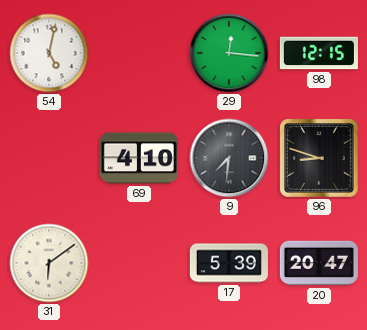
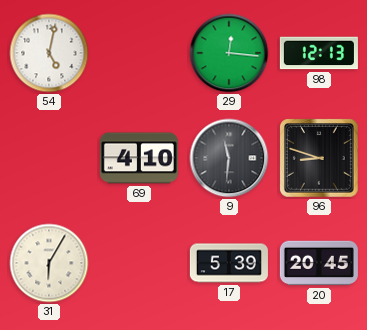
98: 12:15 -> 12:13 (319, 53)
9: 7:31 -> 11:31 (229, 158)
31: 6:09 -> 6:05 (49, 263)
20: 20:47 -> 20:45 (319, 263)
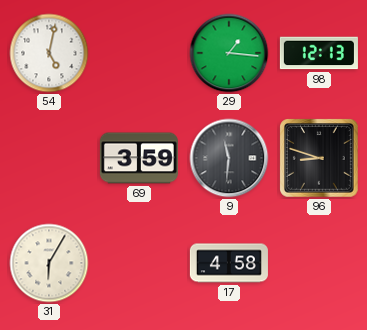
29: 12:16 -> 1:16 (229, 53)
69: 4:10 -> 3:59 (139, 158)
17: 5:39 -> 4:58 (229, 263)
20: 20:45 -> none (319, 263)
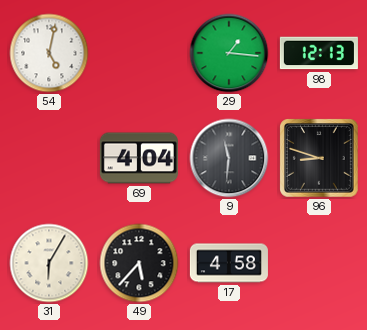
69: 3:59 -> 4:04 (139, 158)
49: none -> 5:37 (139, 263)
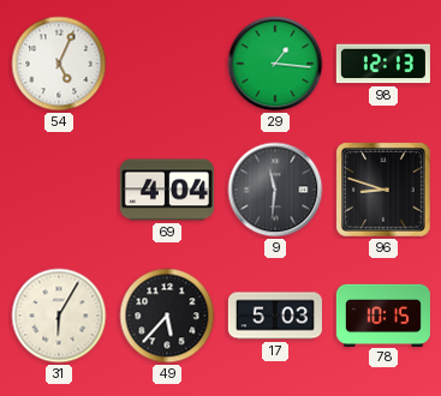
54: 5:02 -> 5:04 (59, 64)
17: 4:58 -> 5:03 (275, 316)
78: none -> 10:15 (383, 314)
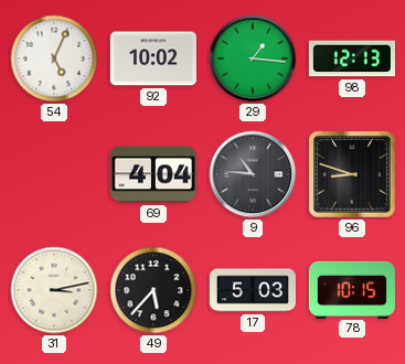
92: none -> 10:02 (153, 58)
9: 11:31 -> 10:46 (253, 174)
31: 6:05 -> 3:13 (54, 290)
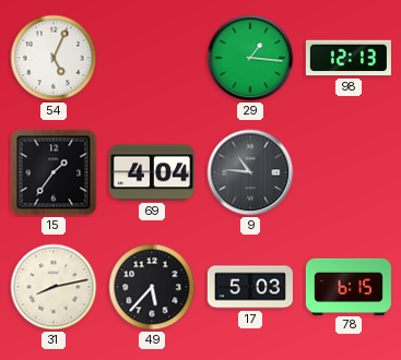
92: 10:02 -> none (153, 58)
15: none -> 1:36 (54, 172)
96: 8:48 -> none (353, 175)
31: 3:13 -> 8:13 (54, 287)
78: 10:15 -> 6:15 (349, 286)
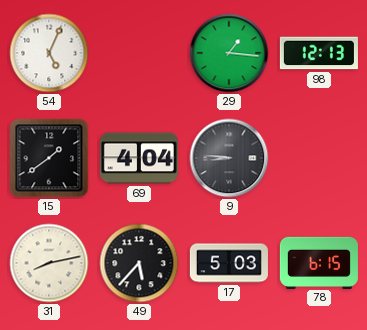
15: 1:36 -> 1:39 (49, 158)
9: 10:46 -> 8:46 (229, 158)
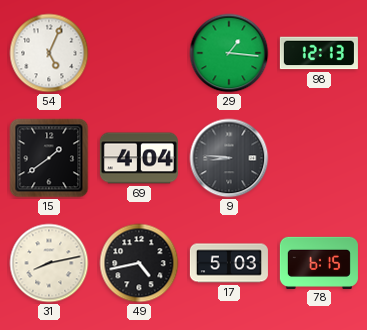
49: 5:37 -> 4:43 (139, 263)
